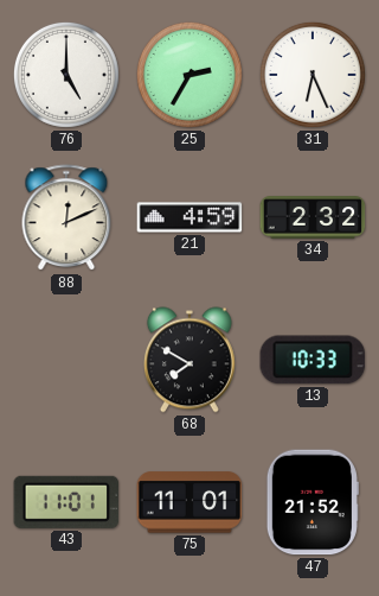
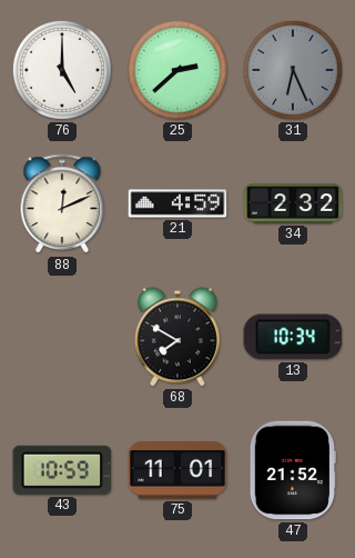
25: 2:35 -> 2:38 (177, 70)
31 dial: white -> grey (293, 70)
13: 10:33 -> 10:34 (293, 337)
43: 11:01 -> 10:59 (62, 470)
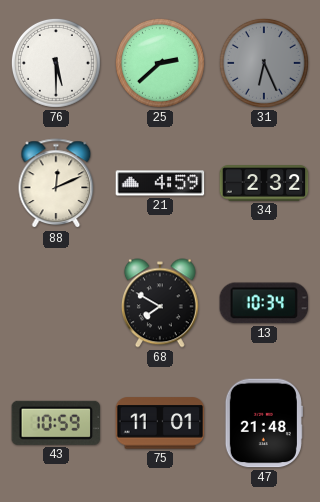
76: 5:00 -> 5:30 (56, 63)
47: 21:52 -> 21:48 (264, 423)
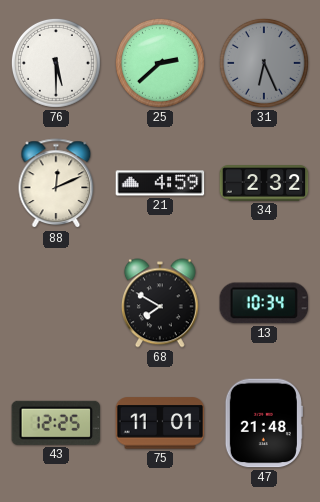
43: 10:59 -> 12:25 (56, 423)
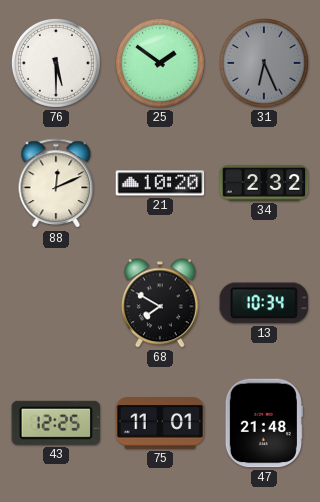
25: 2:38 -> 1:51 (160, 63)
21: 4:59 -> 10:20 (160, 183)
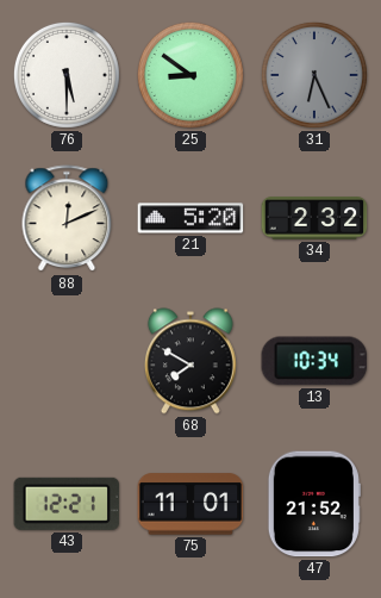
25: 1:51 -> 8:51 (190, 75)
21: 10:20 -> 5:20 (190, 218)
43: 12:25 -> 12:21 (67, 504)
47: 21:48 -> 21:52 (314, 504)
